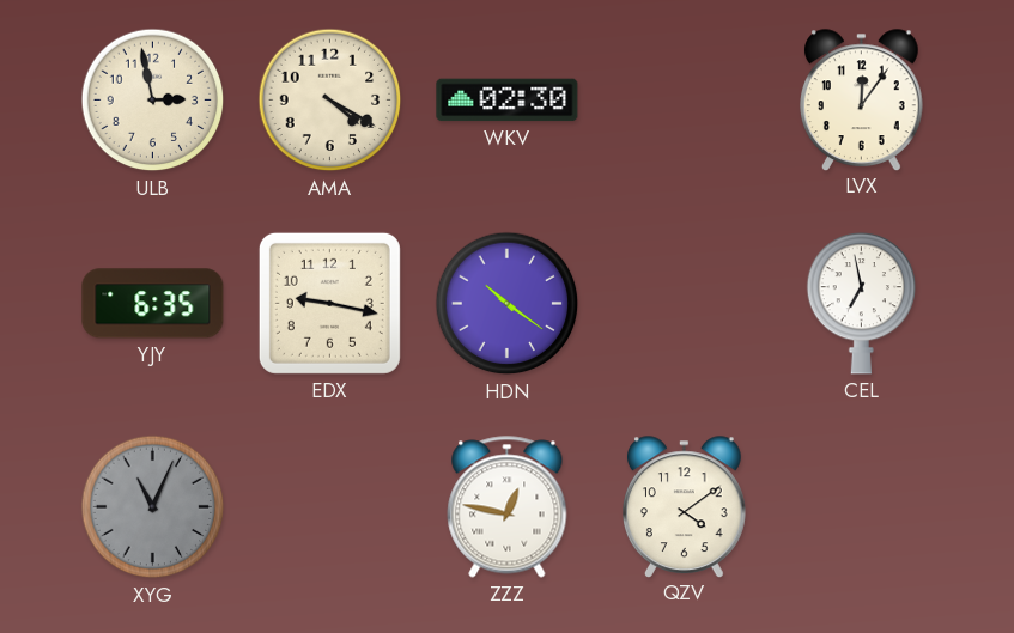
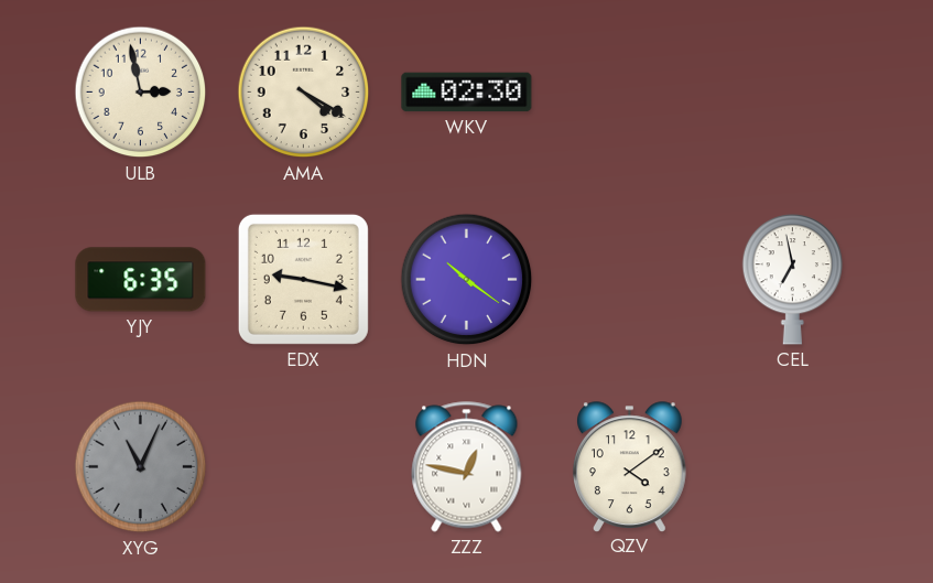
LVX: 12:06 -> none (862, 99)
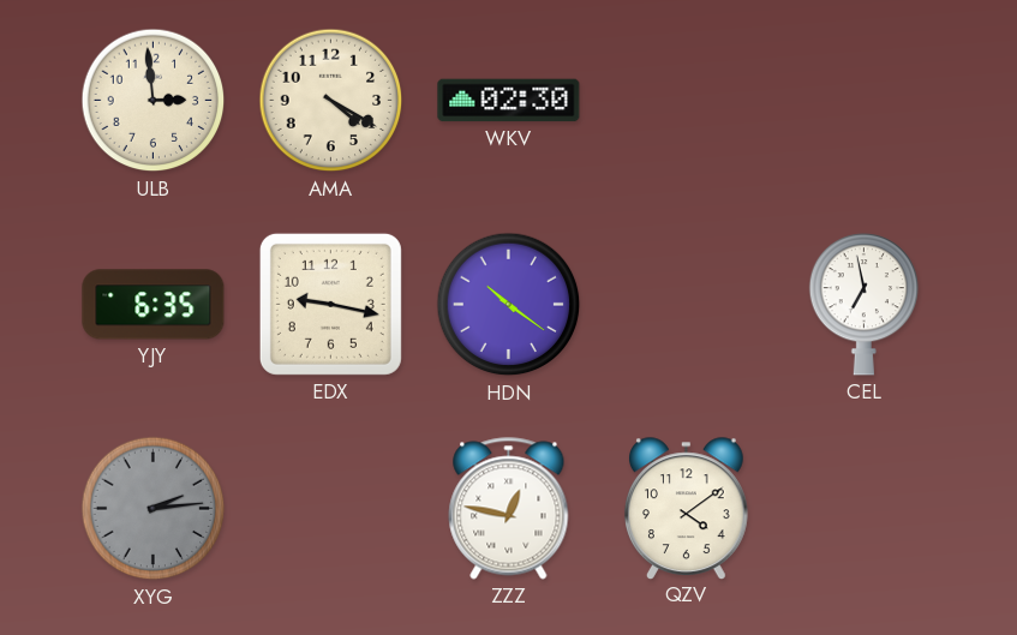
ULB: 2:58 -> 2:59 (154, 101)
XYG: 11:04 -> 2:14 (154, 509)
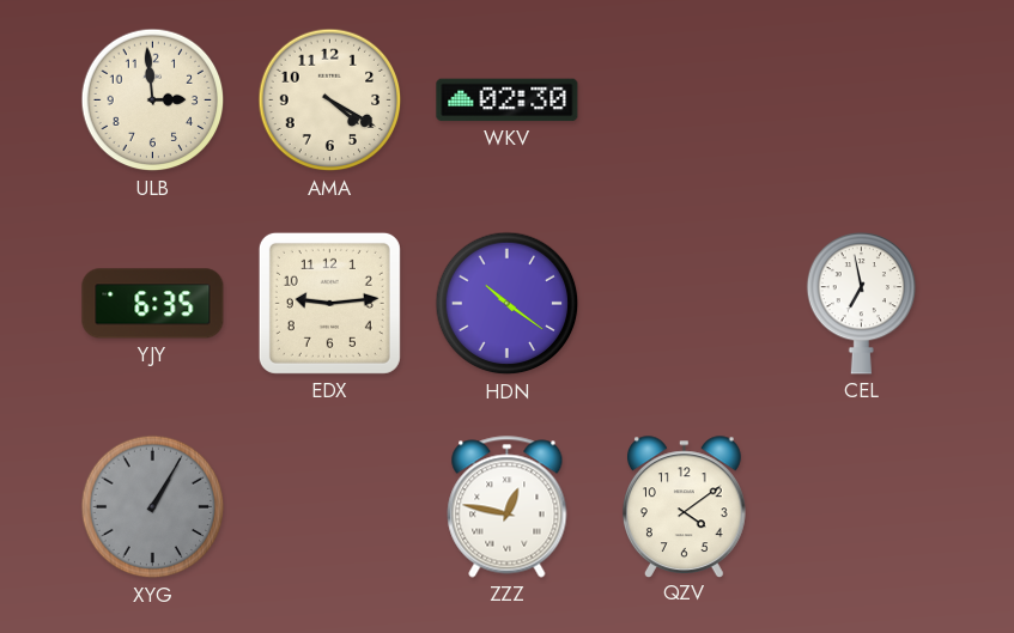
EDX: 9:17 -> 9:14 (329, 303)
XYG: 2:14 -> 1:05 (153, 507)
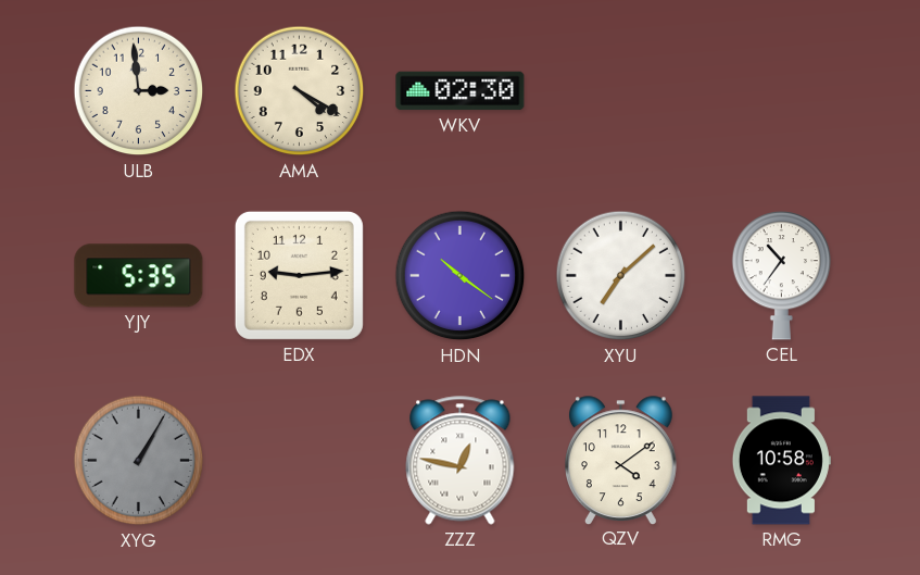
YJY: 6:35 -> 5:35 (139, 276)
XYU: none -> 7:08 (621, 276)
CEL: 6:58 -> 10:36 (782, 276)
RMG: none -> 10:58 (781, 461)
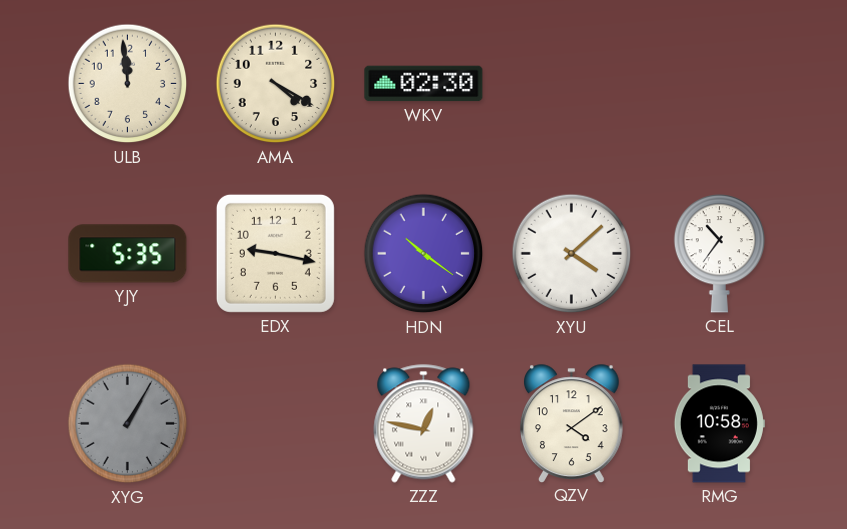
ULB: 2:59 -> 11:59 (128, 84)
EDX: 9:14 -> 9:17 (275, 253)
XYU: 7:08 -> 4:08 (572, 254)
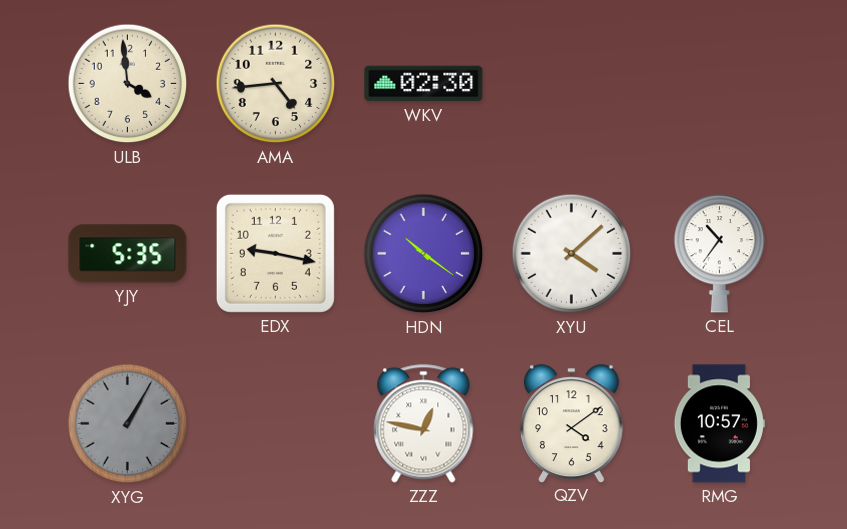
ULB: 11:59 -> 3:59 (128, 84)
AMA: 4:20 -> 4:44 (276, 84)
RMG: 10:58 -> 10:57 (719, 424)
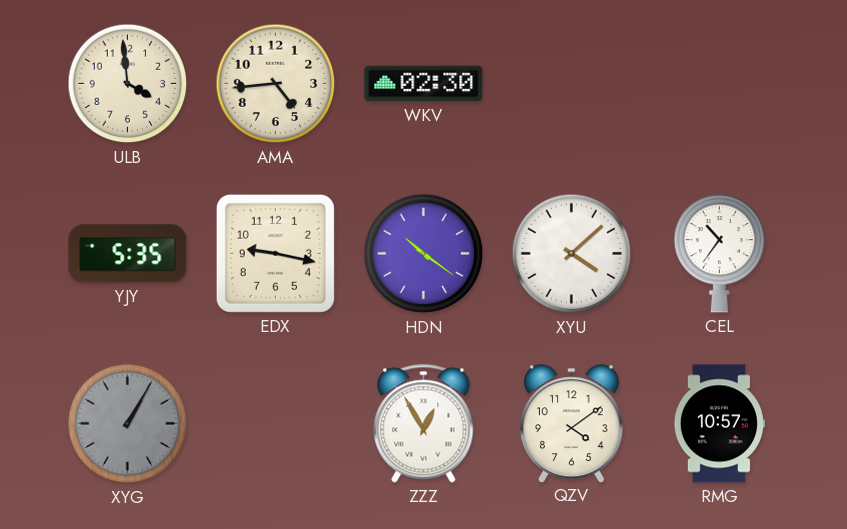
ZZZ: 12:47 -> 12:55 (424, 424)
